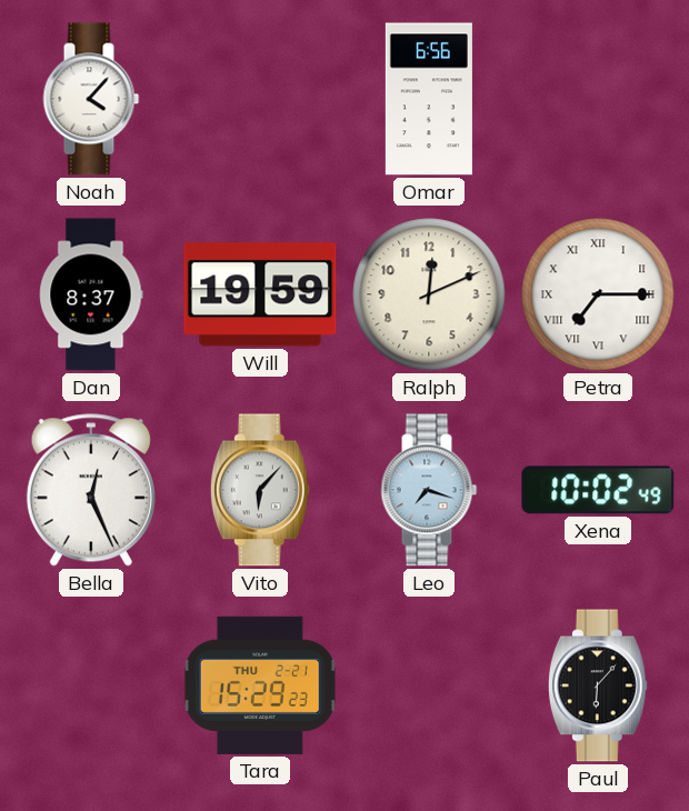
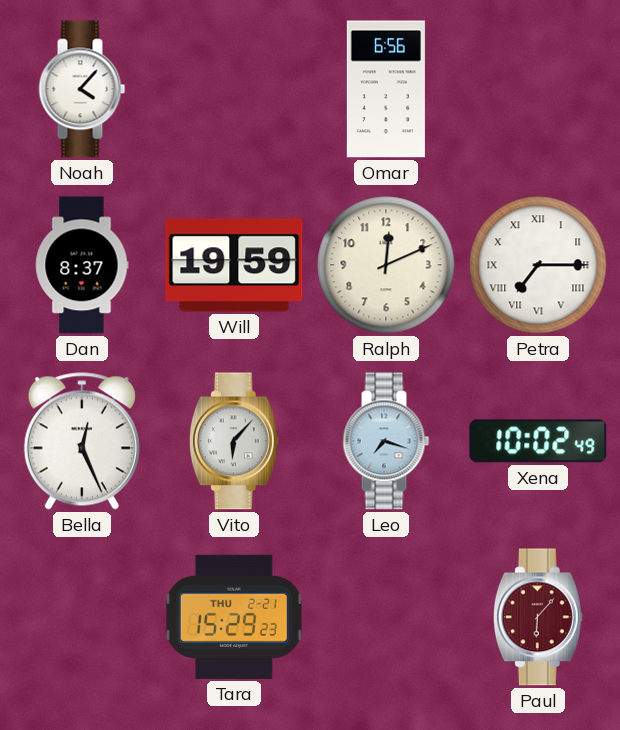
Paul dial: black -> burgundy (538, 617)
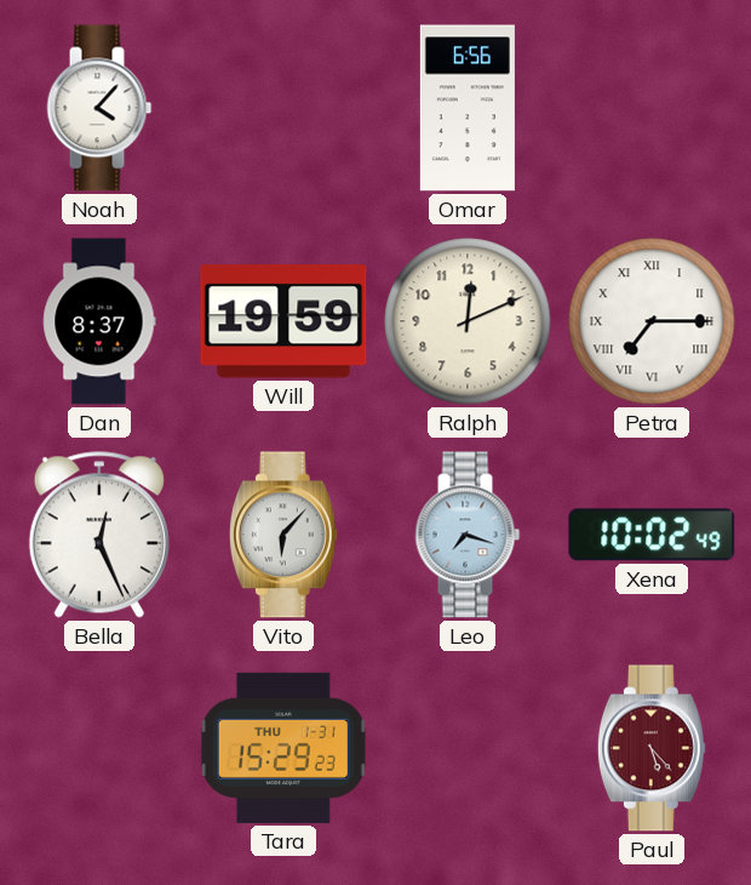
Tara date: THU 2-21 -> THU 1-31 (283, 748)
Paul: 6:07 -> 5:23 (652, 748)
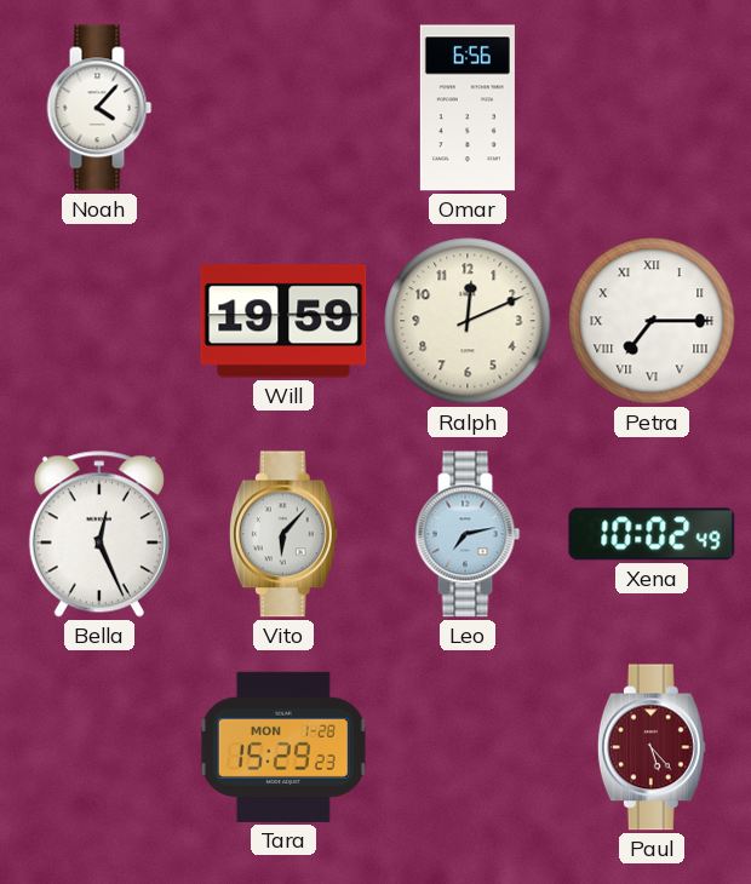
Dan: 8:37 -> none (99, 321)
Leo: 7:18 -> 7:13 (468, 534)
Tara date: THU 1-31 -> MON 1-28 (283, 747)
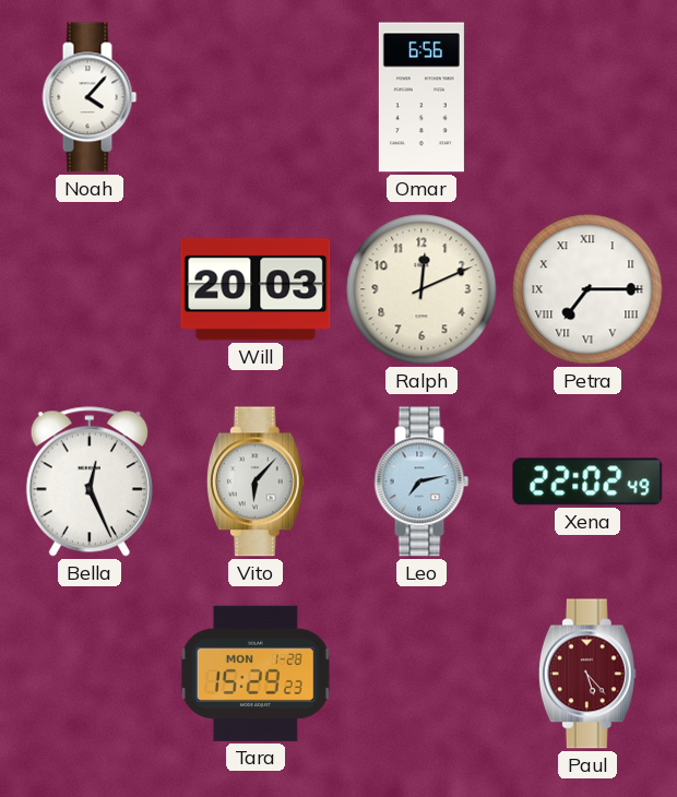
Will: 19:59 -> 20:03 (256, 289)
Xena: 10:02 -> 22:02 (587, 481)
